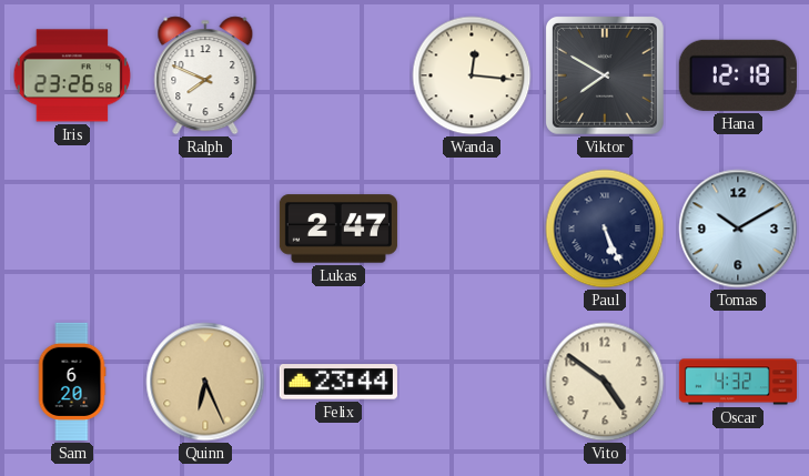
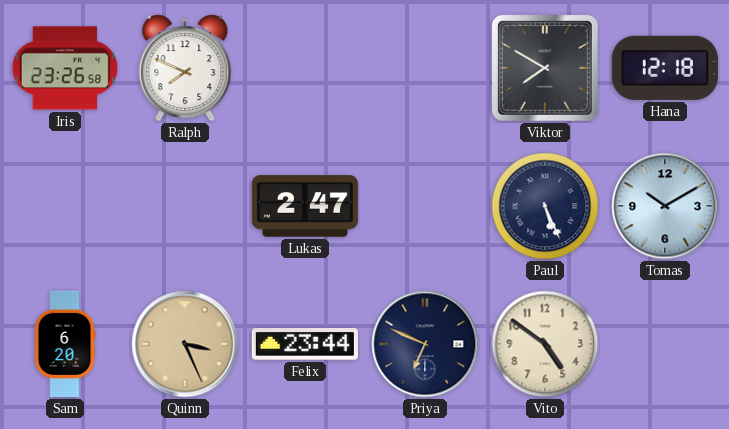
Wanda: 12:16 -> none (472, 75)
Quinn: 6:26 -> 3:26 (185, 344)
Priya: none -> 6:49 (425, 344)
Oscar: 4:32 -> none (738, 382)
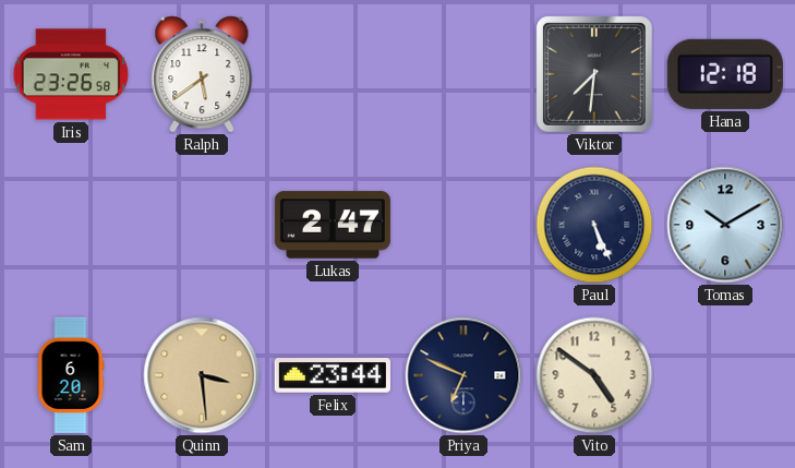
Ralph: 7:49 -> 5:39 (202, 74)
Viktor: 7:50 -> 7:31 (594, 74)
Quinn: 3:26 -> 3:29 (202, 375)
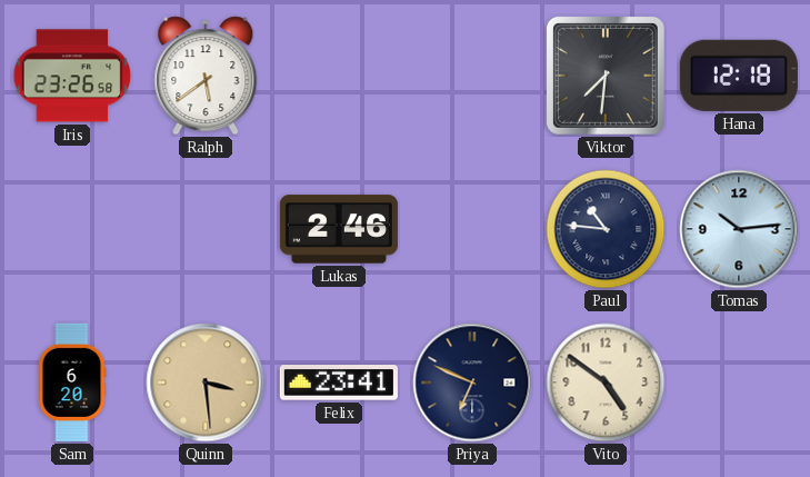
Lukas: 2:47 -> 2:46 (339, 229)
Paul: 5:26 -> 10:46 (606, 229)
Tomas: 10:10 -> 10:14 (739, 229)
Felix: 23:44 -> 23:41 (339, 382)
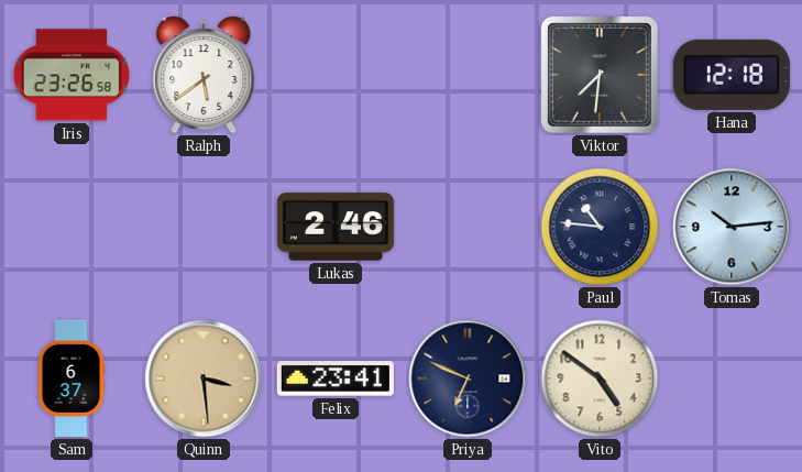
Sam: 6:20 -> 6:37 (72, 378)
